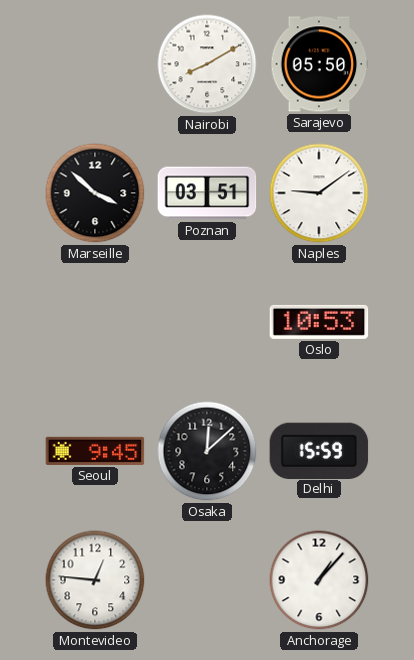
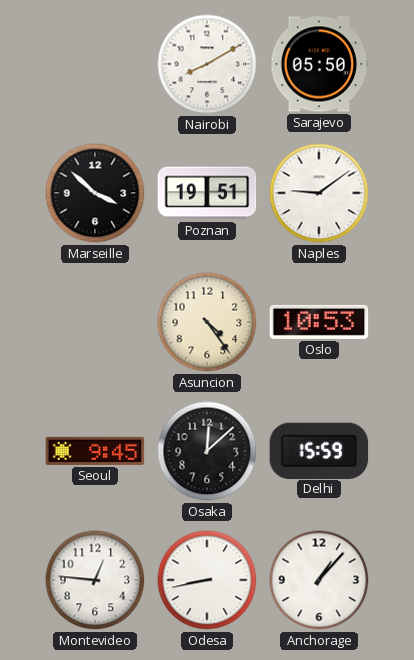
Poznan: 03:51 -> 19:51 (207, 193)
Asuncion: none -> 4:24 (207, 322)
Odesa: none -> 8:43 (207, 580)
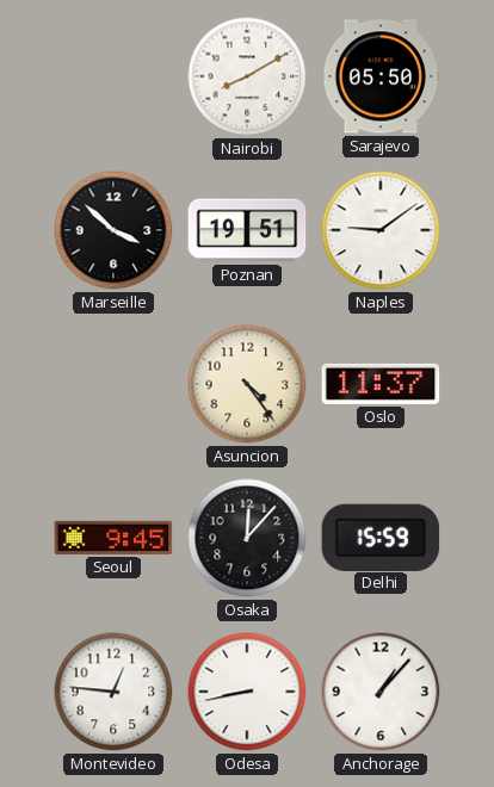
Oslo: 10:53 -> 11:37 (381, 384)
Osaka: 12:08 -> 12:07 (247, 538)
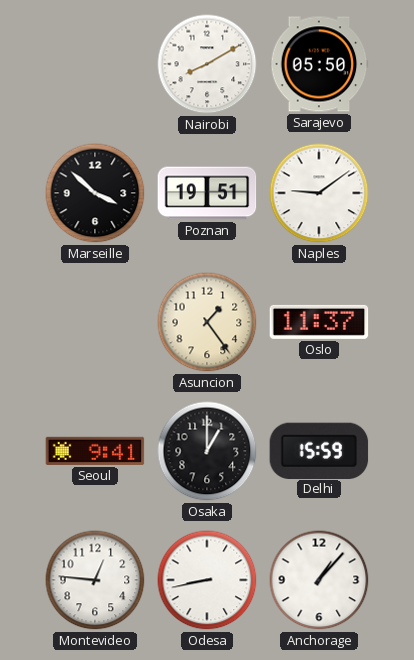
Asuncion: 4:24 -> 1:24 (207, 322)
Seoul: 9:45 -> 9:41 (95, 451)
Osaka: 12:07 -> 1:00 (207, 451)
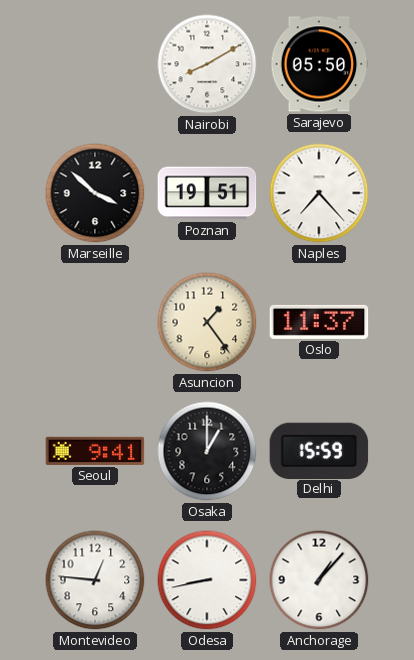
Naples: 9:09 -> 7:23 (319, 193)
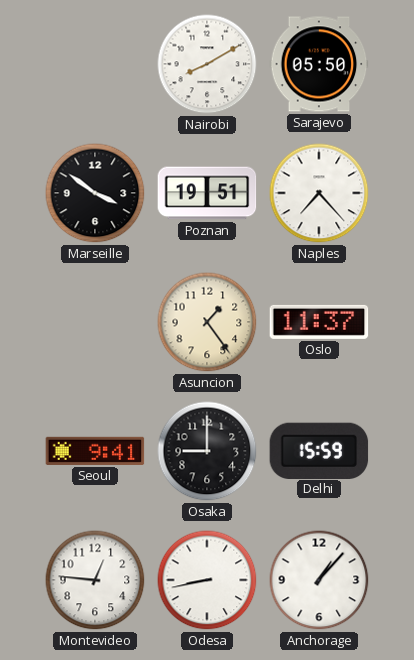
Marseille: 3:52 -> 3:51 (95, 193)
Osaka: 1:00 -> 9:00 (207, 451)
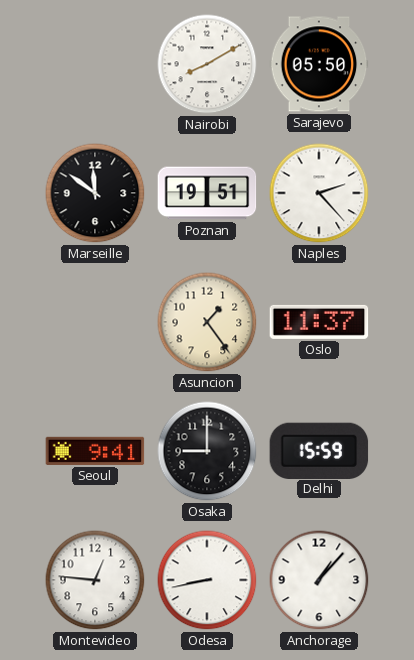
Marseille: 3:51 -> 11:51 (95, 193)
Naples: 7:23 -> 2:23 (319, 193)
